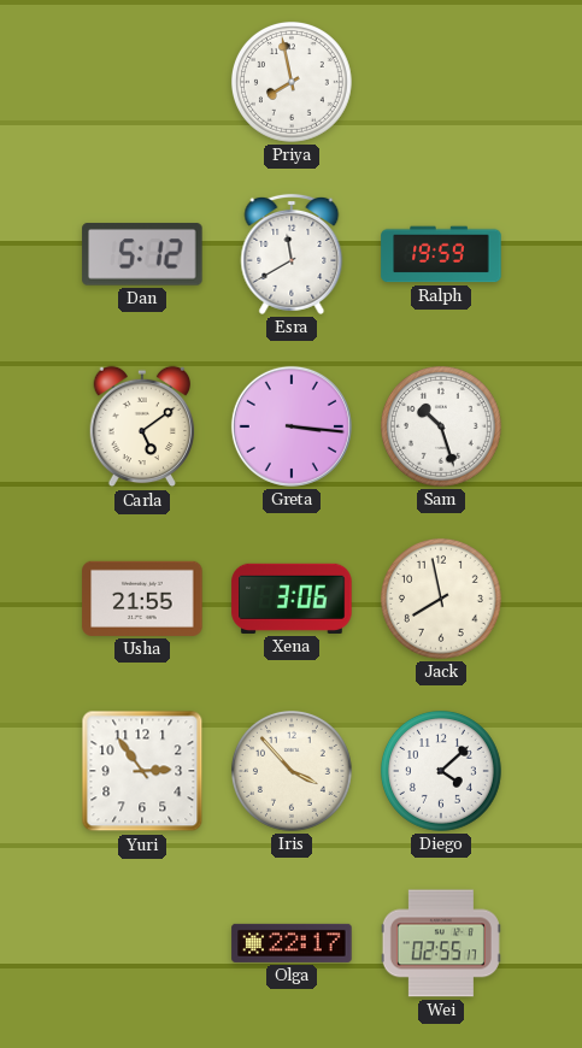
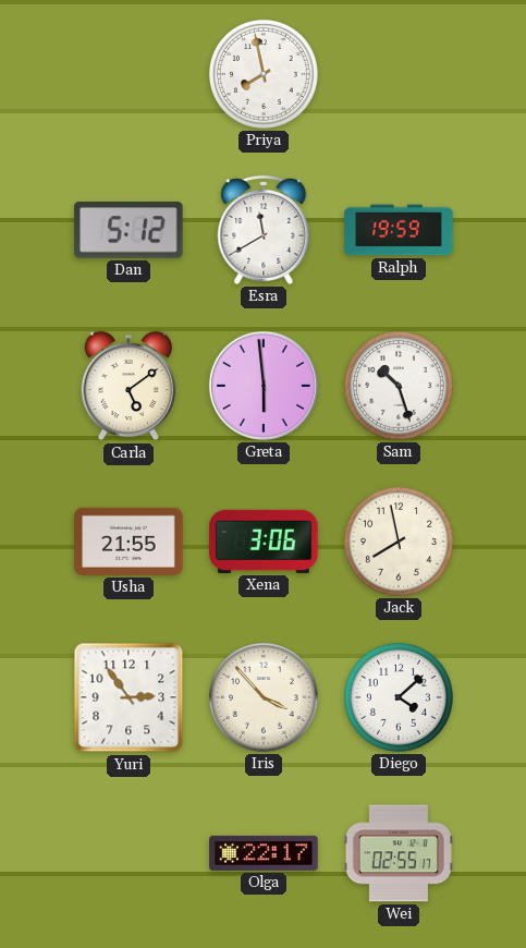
Greta: 3:16 -> 5:59 (264, 386)
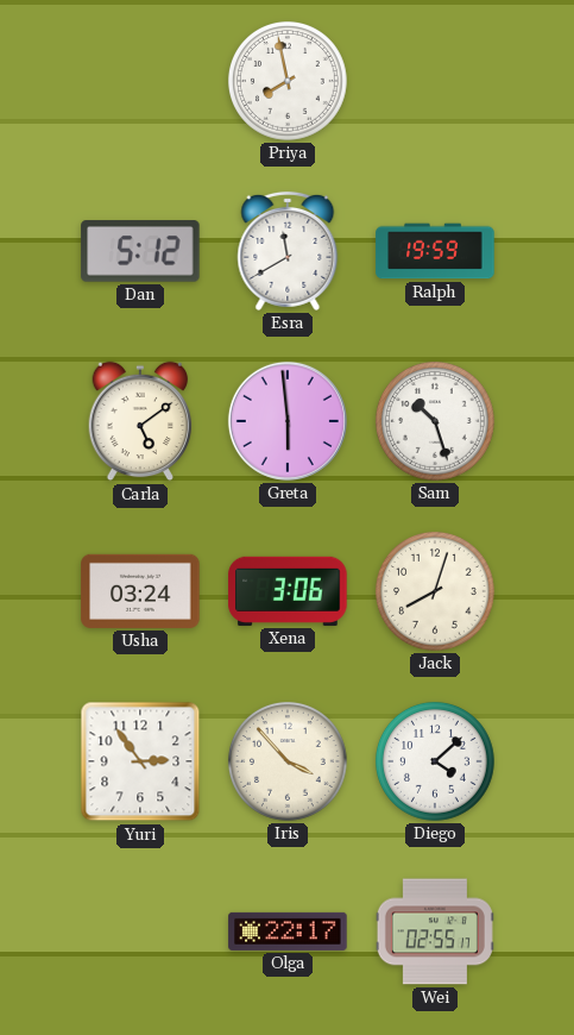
Usha: 21:55 -> 03:24 (140, 591)
Jack: 7:58 -> 8:03 (435, 591)
